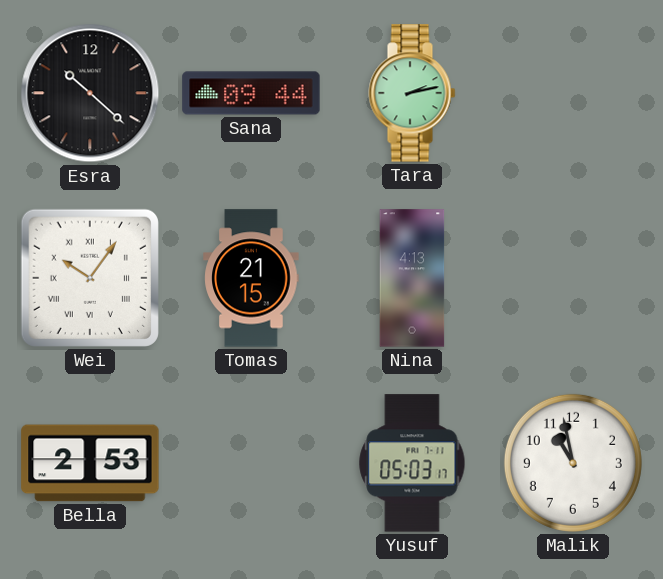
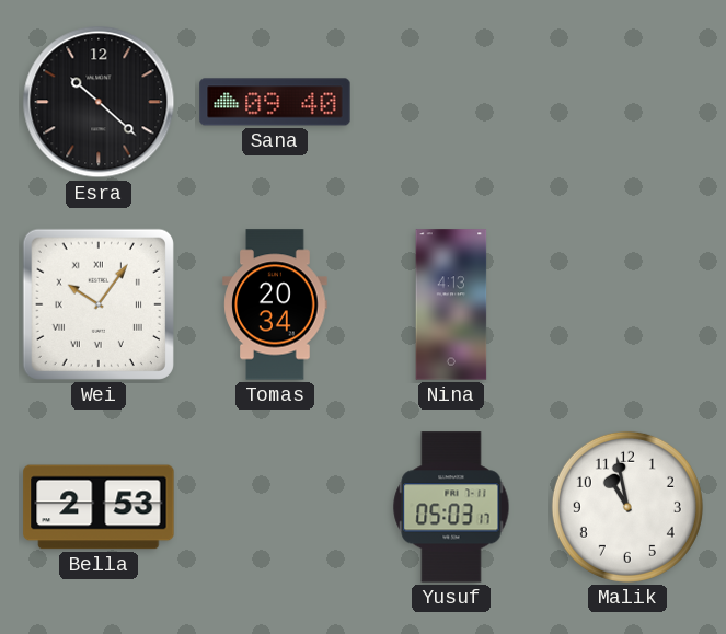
Sana: 09:44 -> 09:40 (275, 102)
Tara: 2:13 -> none (412, 93)
Tomas: 21:15 -> 20:34 (275, 304)
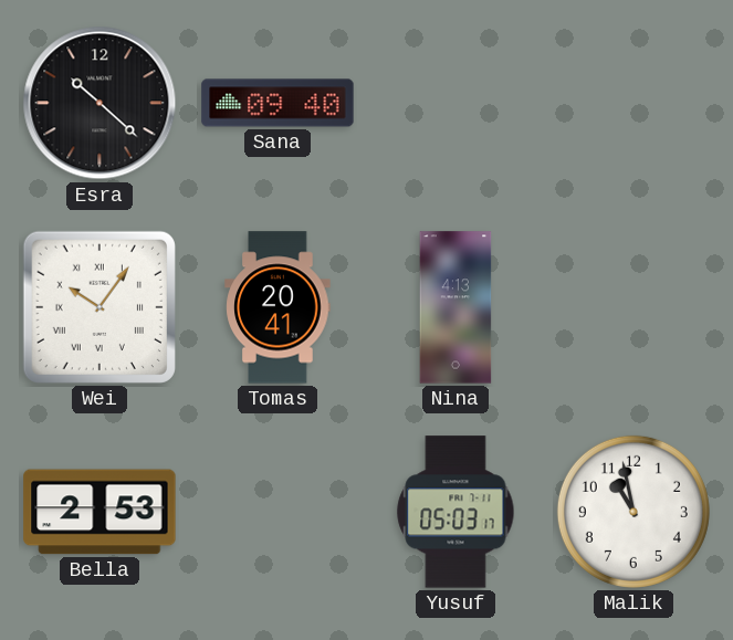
Tomas: 20:34 -> 20:41 (278, 307)
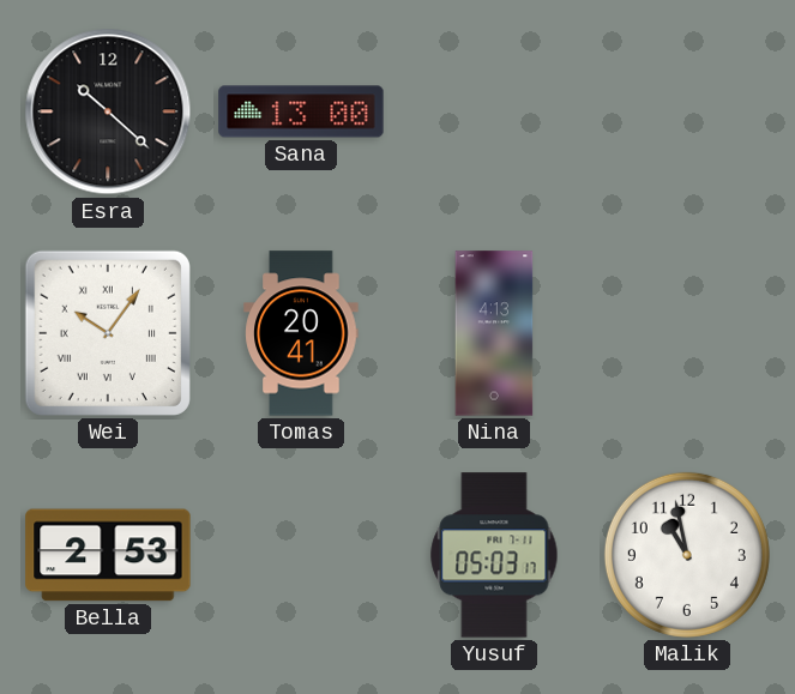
Sana: 09:40 -> 13:00 (301, 111)
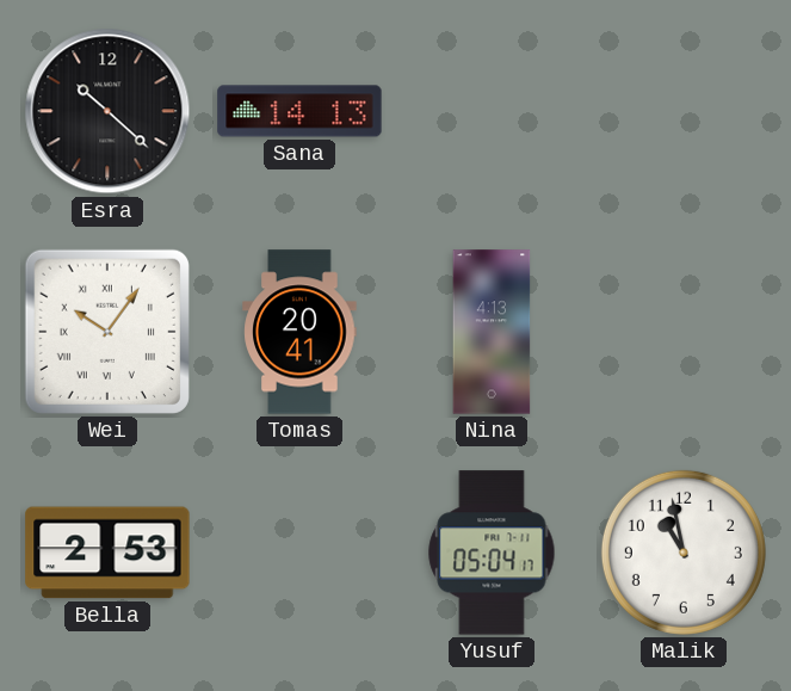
Sana: 13:00 -> 14:13 (299, 111)
Yusuf: 05:03 -> 05:04 (492, 553)
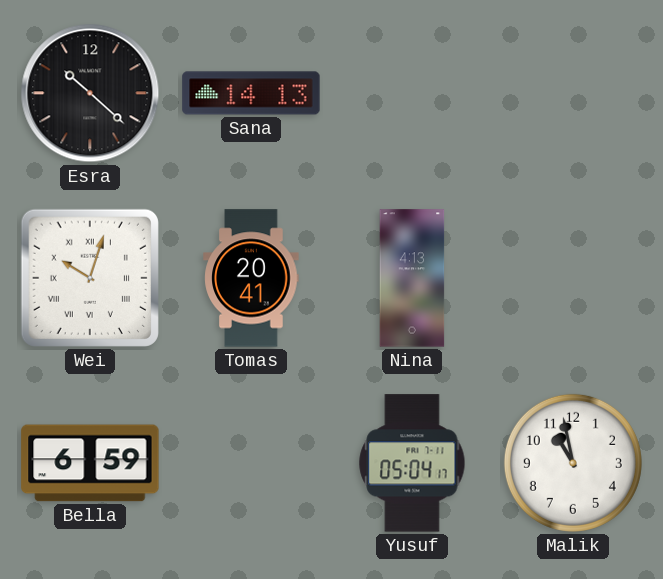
Wei: 10:06 -> 10:03 (90, 278)
Bella: 2:53 -> 6:59 (90, 463)
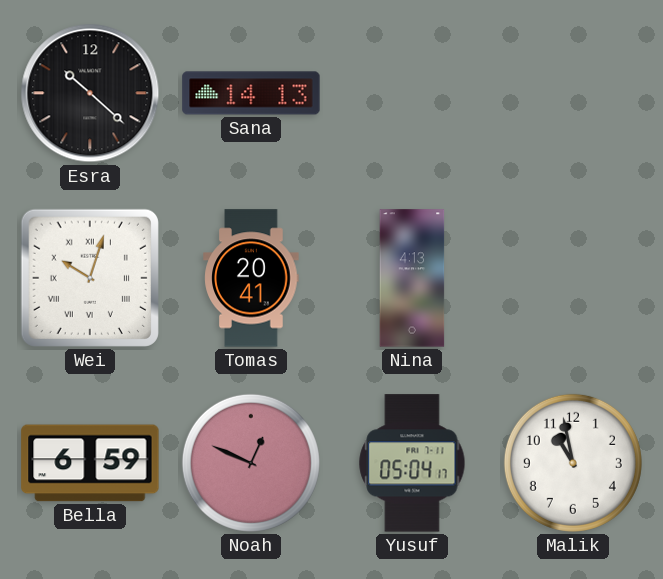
Noah: none -> 12:49 (251, 463)
